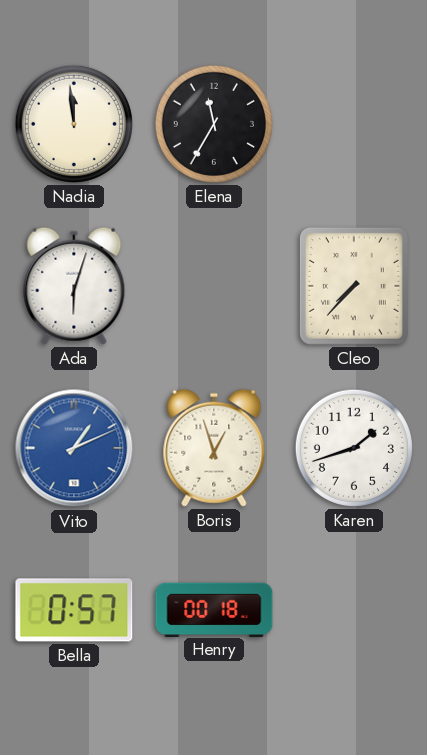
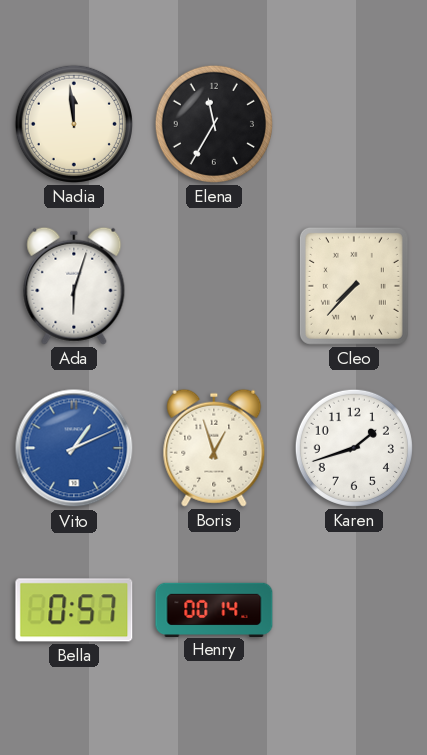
Henry: 00:18 -> 00:14 (214, 609)
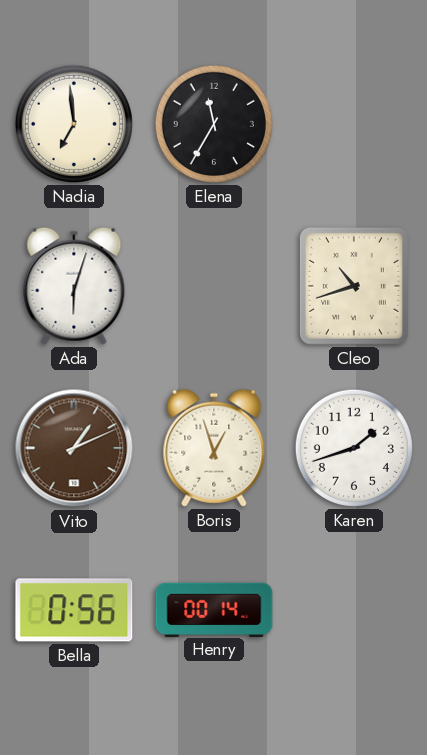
Nadia: 11:59 -> 6:59 (74, 124)
Cleo: 7:37 -> 10:42 (354, 286)
Vito dial: blue -> brown (74, 448)
Bella: 0:57 -> 0:56 (74, 610)
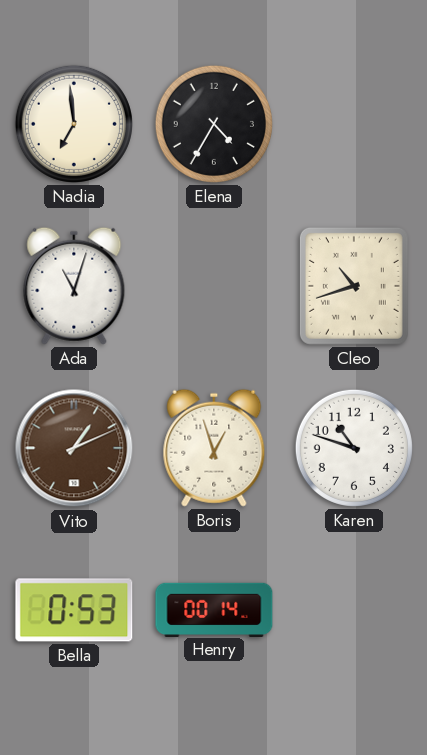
Elena: 11:35 -> 4:35 (214, 124)
Ada: 6:03 -> 11:03 (74, 286)
Karen: 1:42 -> 10:48 (354, 448)
Bella: 0:56 -> 0:53 (74, 610)
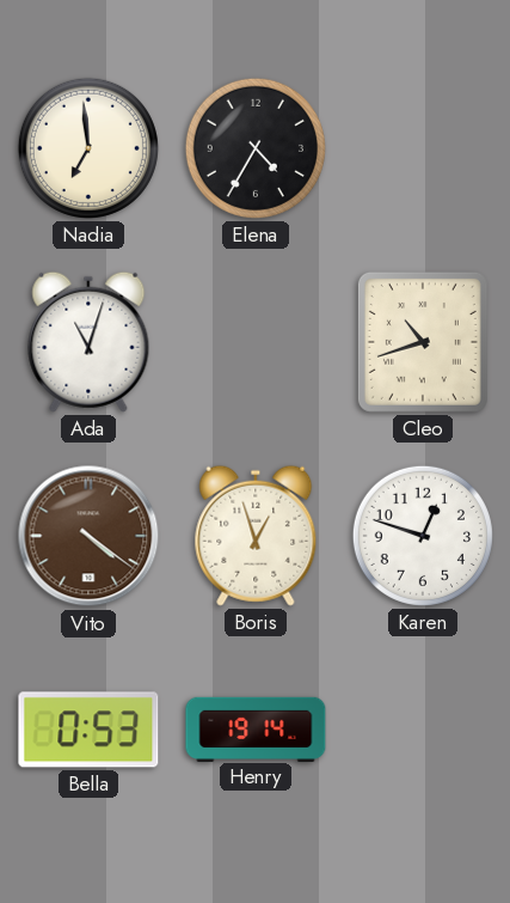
Vito: 1:11 -> 4:21 (88, 536)
Karen: 10:48 -> 12:48 (423, 536)
Henry: 00:14 -> 19:14 (256, 728)
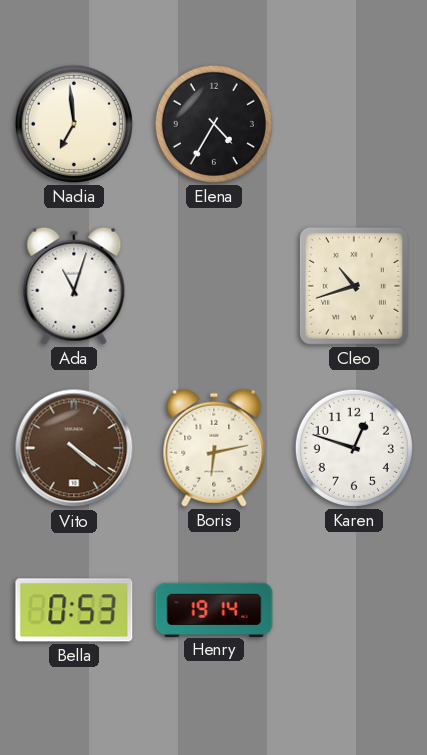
Boris: 12:57 -> 6:13 (214, 448)
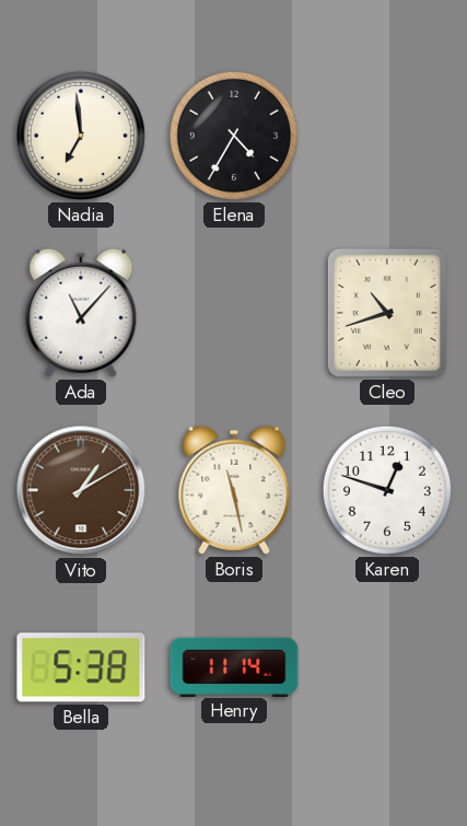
Ada: 11:03 -> 11:07 (81, 313)
Vito: 4:21 -> 1:10 (81, 490)
Boris: 6:13 -> 11:28 (234, 490)
Bella: 0:53 -> 5:38 (81, 667)
Henry: 19:14 -> 11:14 (234, 666)
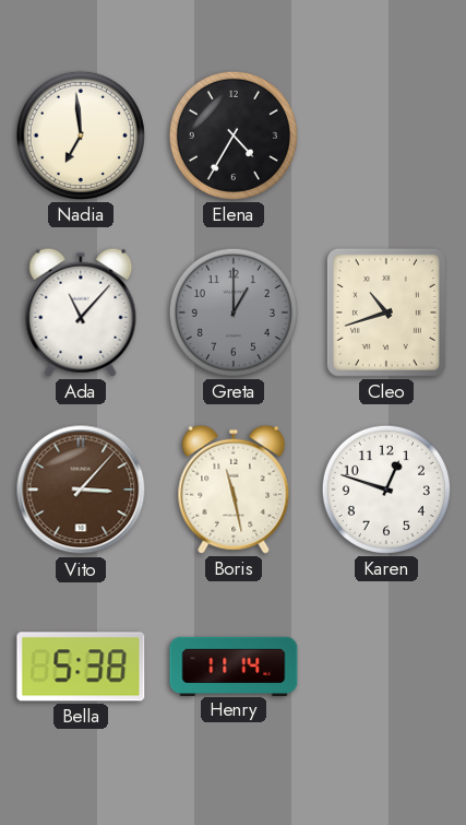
Greta: none -> 1:00 (234, 313)
Vito: 1:10 -> 3:07 (81, 490)
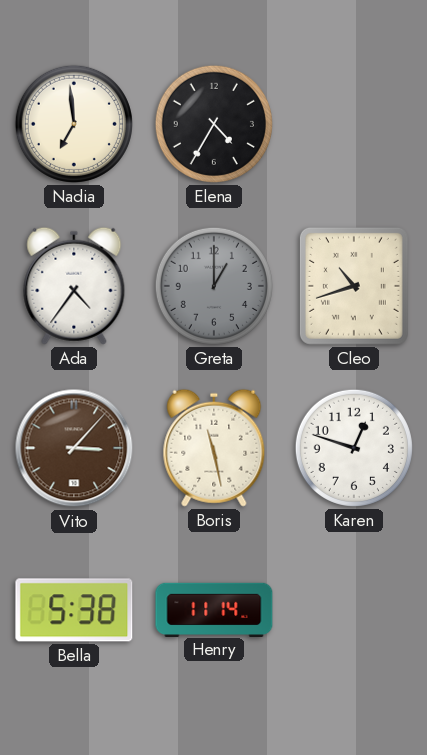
Ada: 11:07 -> 4:36 (74, 286)
